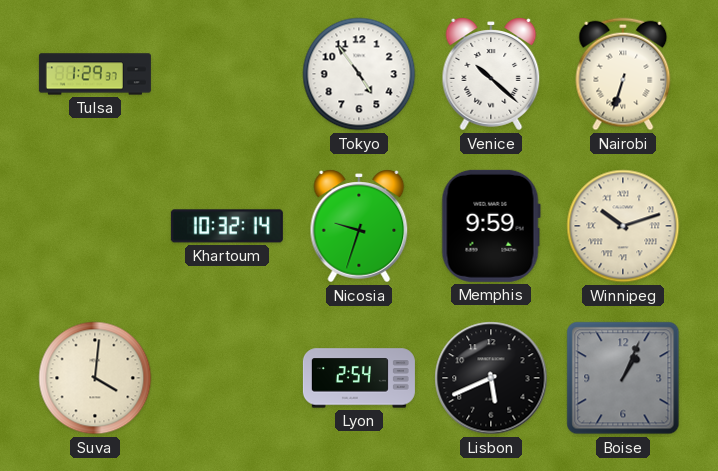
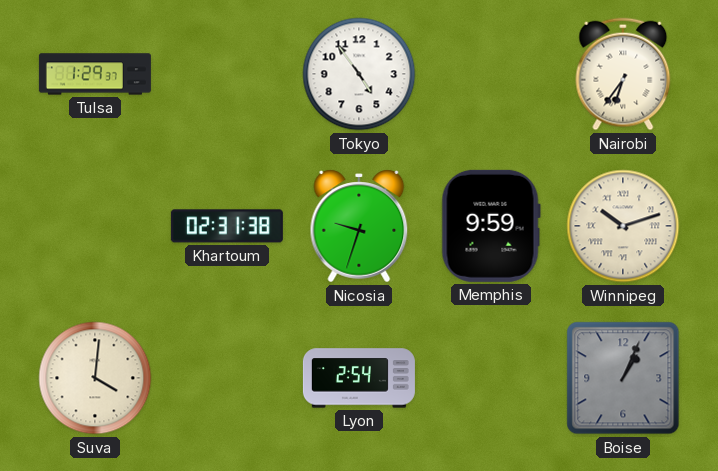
Venice: 10:22 -> none (491, 74)
Nairobi: 6:33 -> 6:36 (623, 74)
Khartoum: 10:32 -> 02:31 (227, 226)
Lisbon: 5:41 -> none (491, 378)
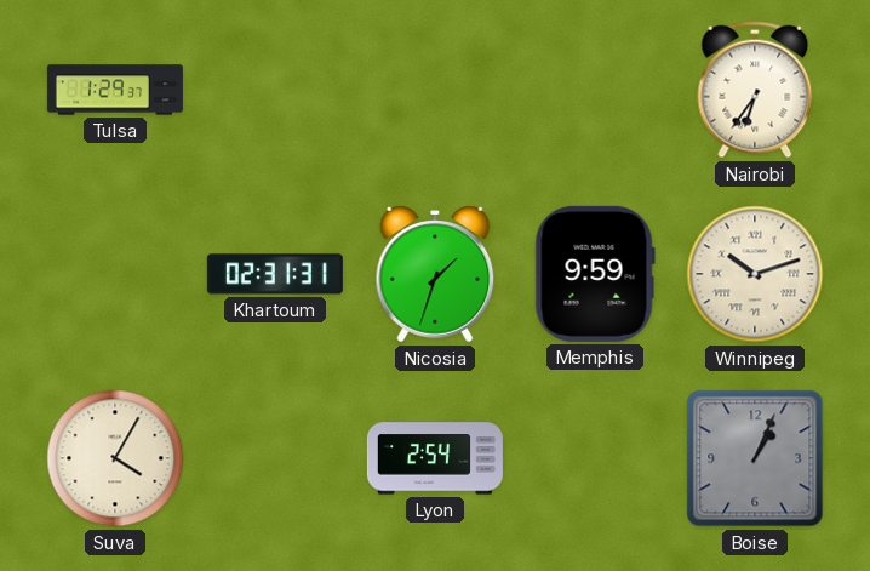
Tokyo: 4:54 -> none (359, 74)
Khartoum: 02:31:38 -> 02:31:31 (275, 274)
Nicosia: 9:33 -> 1:33 (435, 274)
Suva: 4:01 -> 4:05 (115, 458)
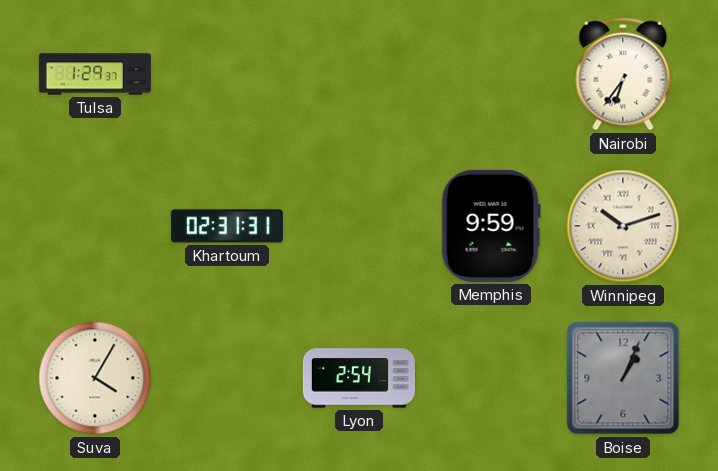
Nicosia: 1:33 -> none (435, 274)
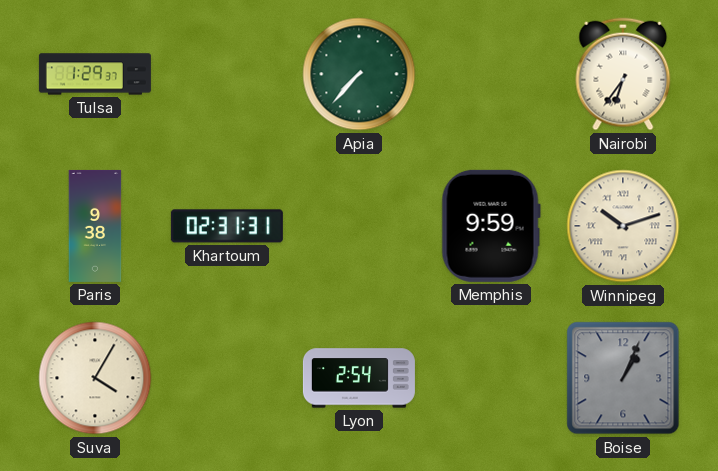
Apia: none -> 7:37 (359, 74)
Paris: none -> 9:38 (95, 226)
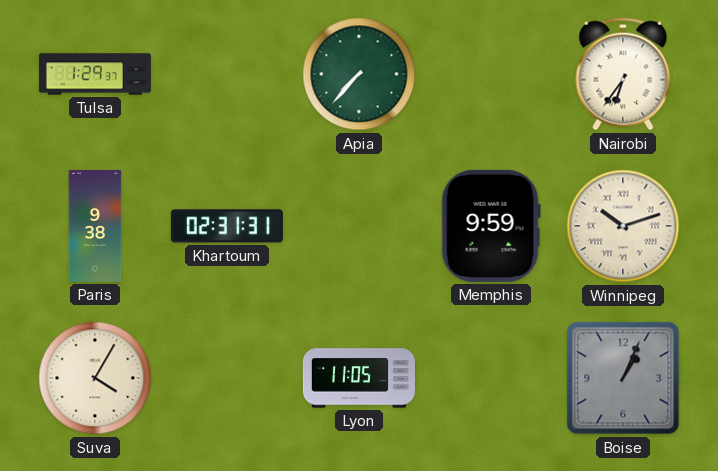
Lyon: 2:54 -> 11:05 (359, 378)
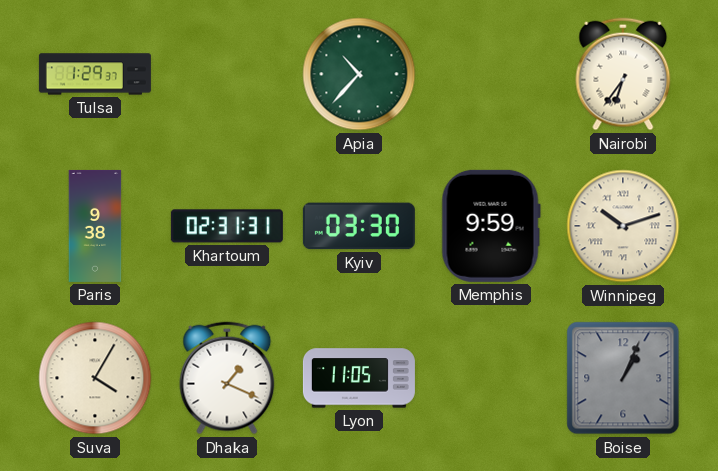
Apia: 7:37 -> 10:37 (359, 74)
Kyiv: none -> 03:30 (359, 226)
Dhaka: none -> 1:19 (227, 378)
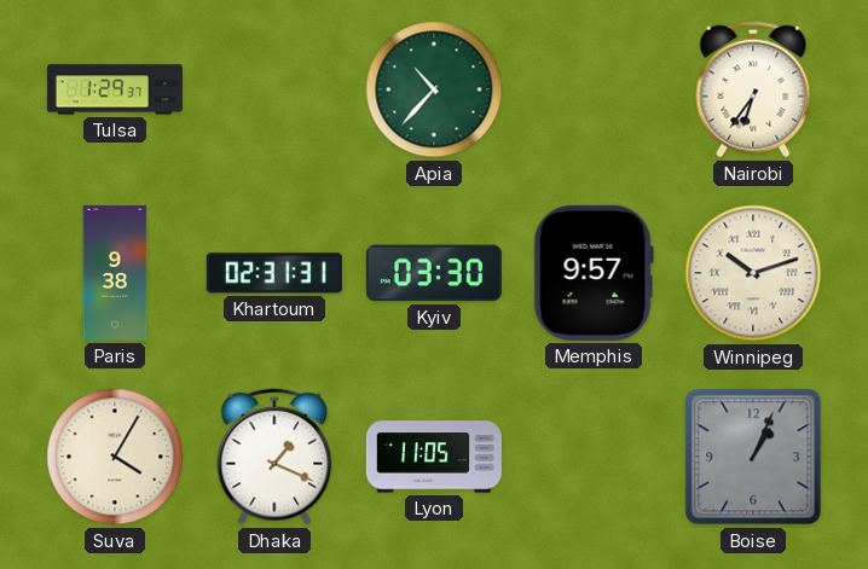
Memphis: 9:59 -> 9:57 (594, 273)
